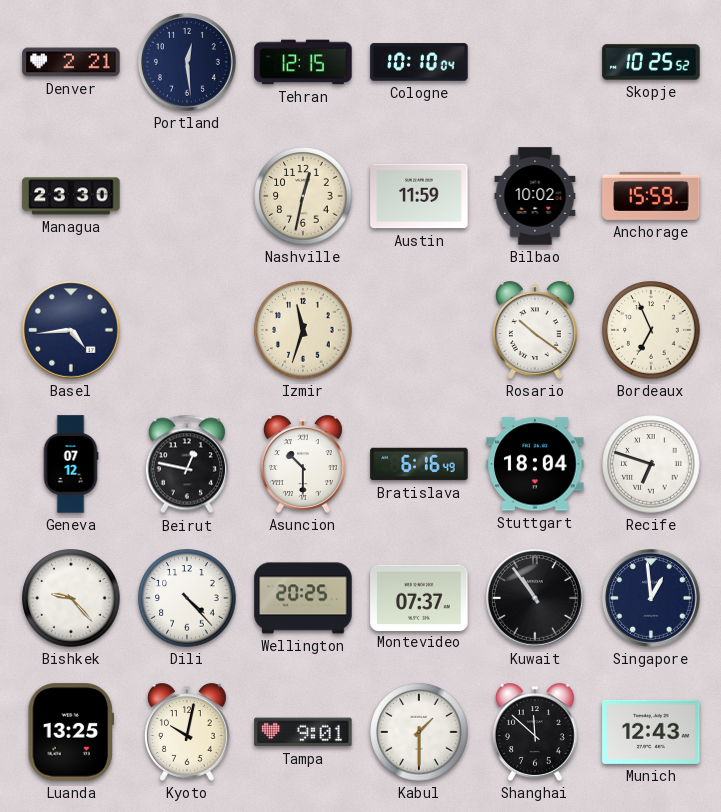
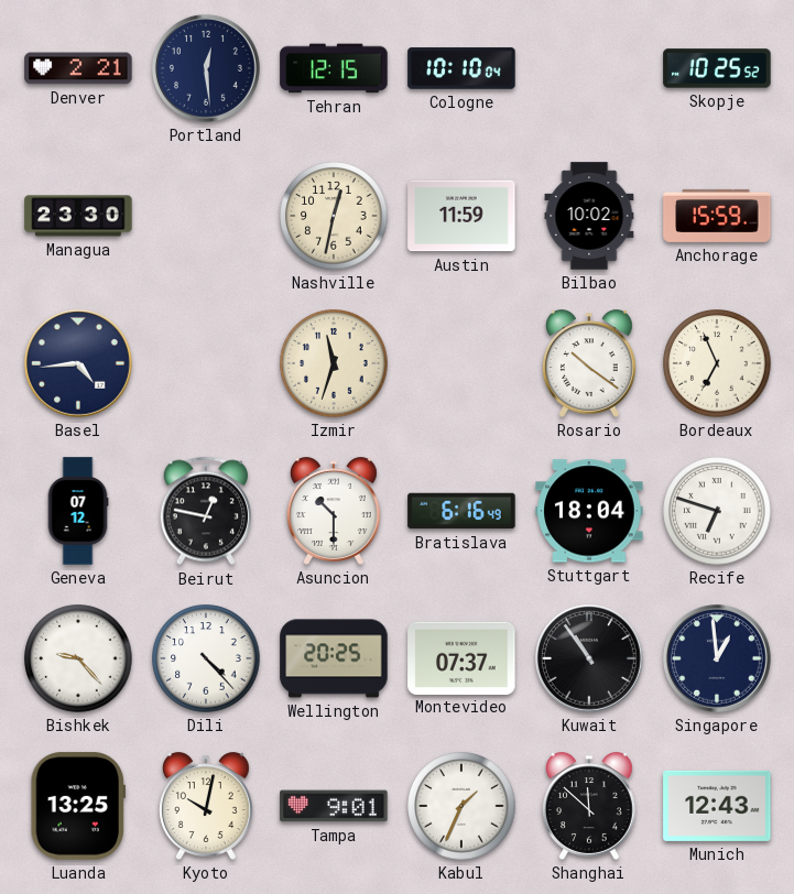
Kabul: 1:30 -> 1:34 (461, 806)
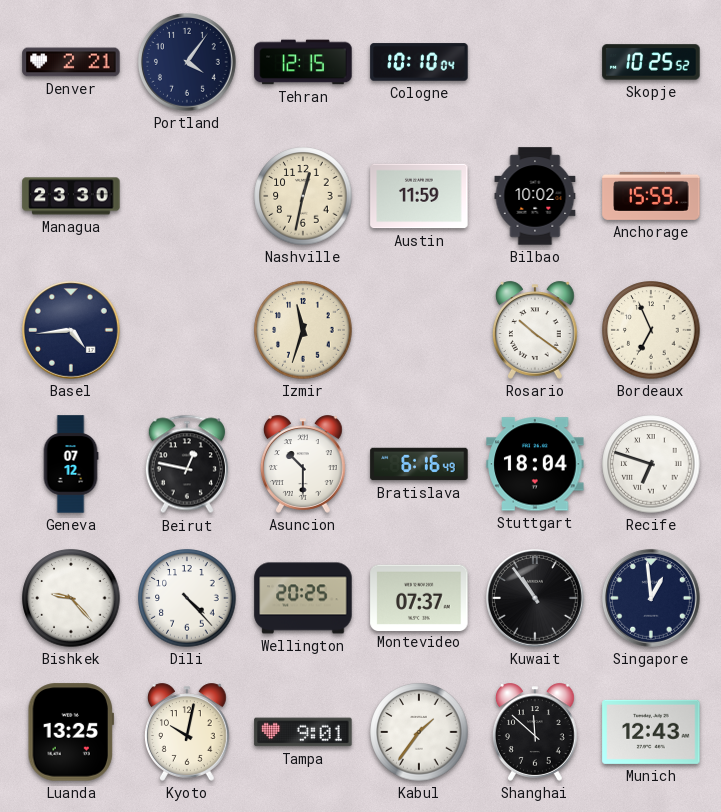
Portland: 12:29 -> 4:06 (188, 63)
Kabul: 1:34 -> 1:36 (419, 732)
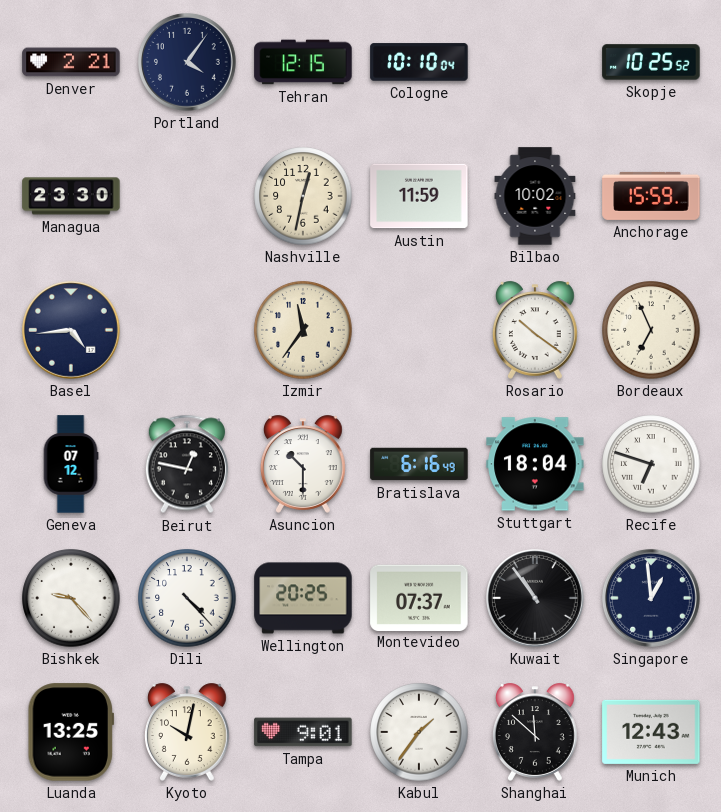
Izmir: 11:33 -> 11:36 (303, 330)
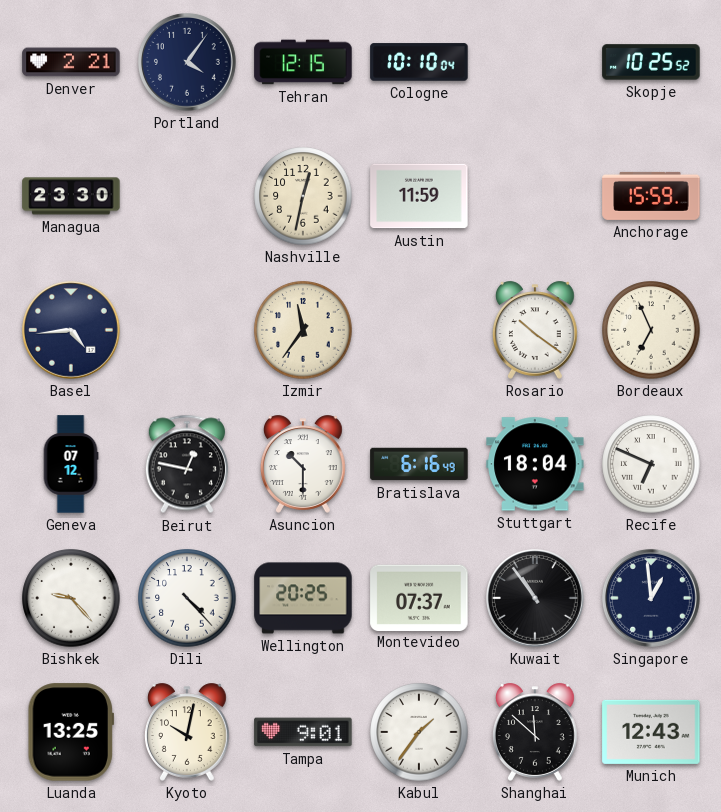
Bilbao: 10:02 -> none (535, 196)
Recife: 6:48 -> 6:49 (651, 464)
